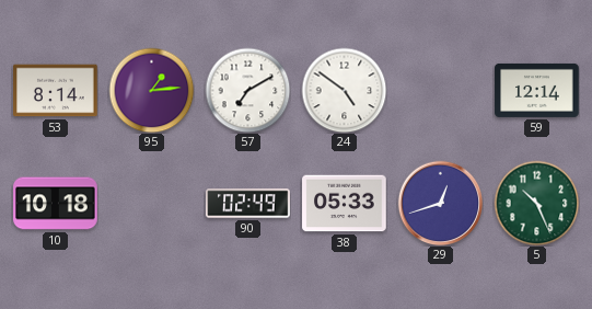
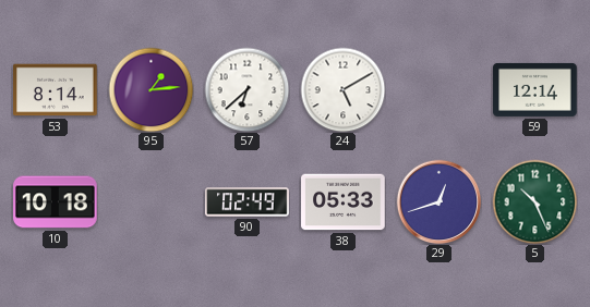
57: 7:10 -> 6:38 (246, 89)
24: 4:51 -> 5:10 (342, 89)
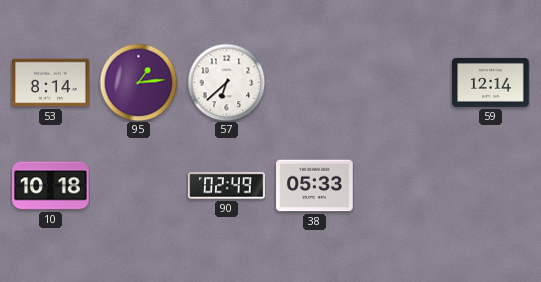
24: 5:10 -> none (342, 89)
29: 12:42 -> none (438, 201)
5: 10:26 -> none (534, 201)
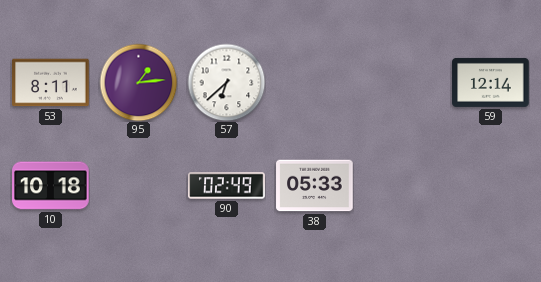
53: 8:14 -> 8:11 (51, 83)
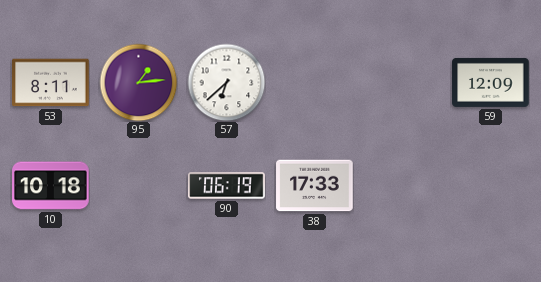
59: 12:14 -> 12:09 (491, 82)
90: 02:49 -> 06:19 (227, 186)
38: 05:33 -> 17:33 (315, 186)
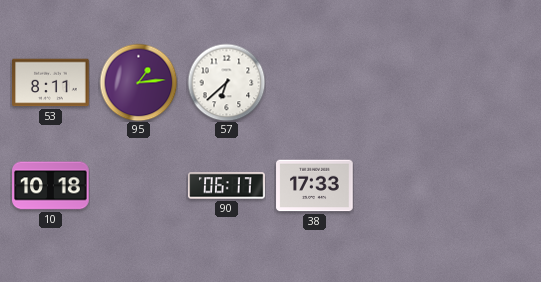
59: 12:09 -> none (491, 82)
90: 06:19 -> 06:17 (227, 186)
